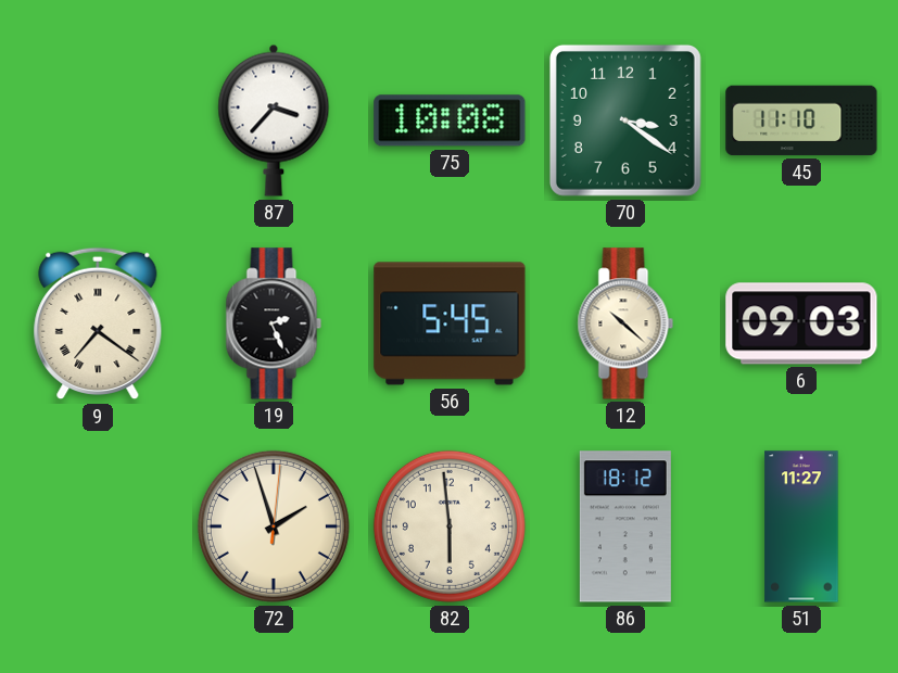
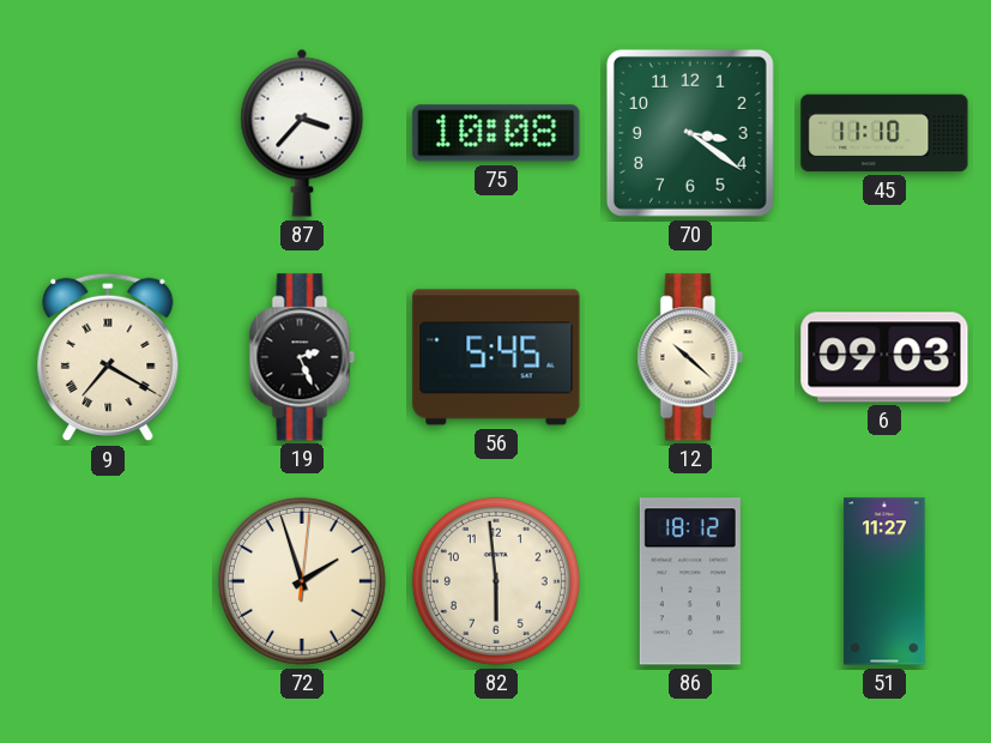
9: 7:21 -> 7:20 (108, 357)
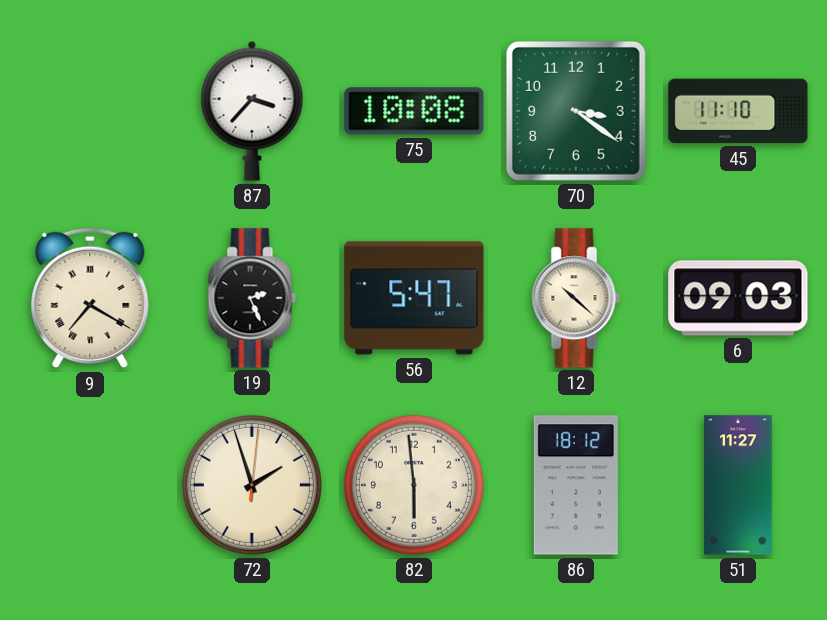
56: 5:45 -> 5:47 (414, 298)
